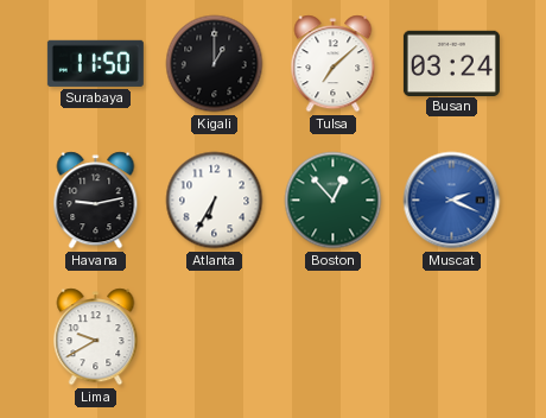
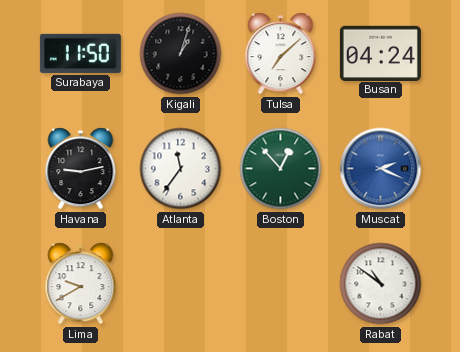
Kigali: 1:00 -> 1:03 (181, 54)
Busan: 03:24 -> 04:24 (380, 53)
Atlanta: 6:35 -> 11:36 (181, 169)
Rabat: none -> 10:51 (381, 284)
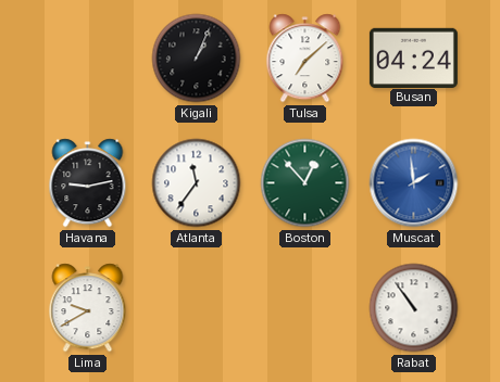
Surabaya: 11:50 -> none (80, 53)
Kigali: 1:03 -> 1:04 (197, 59)
Muscat: 2:19 -> 1:59 (414, 183)
Rabat: 10:51 -> 10:54 (414, 308)
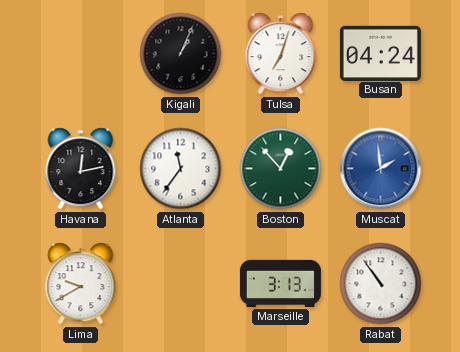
Tulsa: 7:08 -> 7:03 (281, 54)
Havana: 9:13 -> 12:13 (81, 169)
Marseille: none -> 3:13 (280, 283)
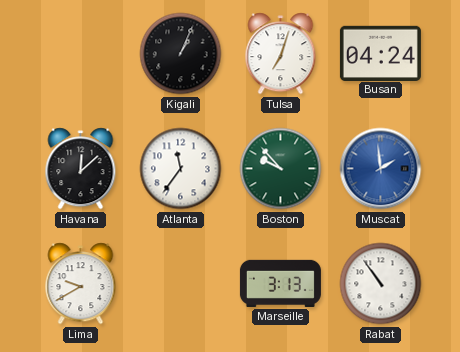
Havana: 12:13 -> 12:08 (81, 169)
Boston: 12:53 -> 9:53 (281, 169)
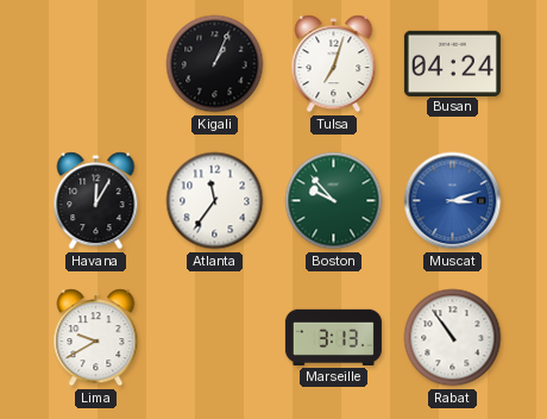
Havana: 12:08 -> 12:05 (96, 201)
Muscat: 1:59 -> 3:12 (453, 201)
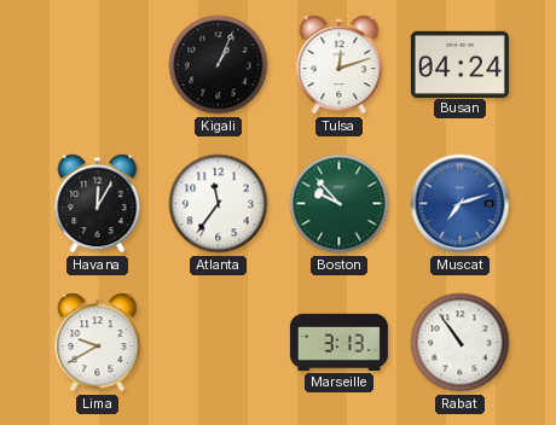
Tulsa: 7:03 -> 12:12 (340, 65)
Muscat: 3:12 -> 7:12 (461, 204)
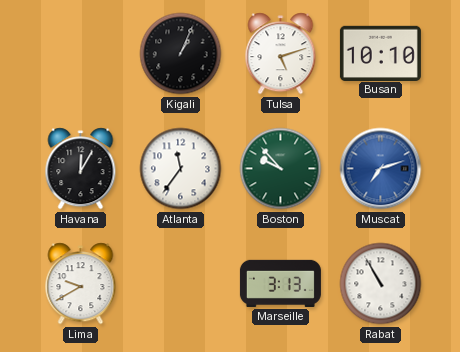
Tulsa: 12:12 -> 5:12 (281, 54)
Busan: 04:24 -> 10:10 (380, 53)
Rabat: 10:54 -> 10:55 (381, 284)
